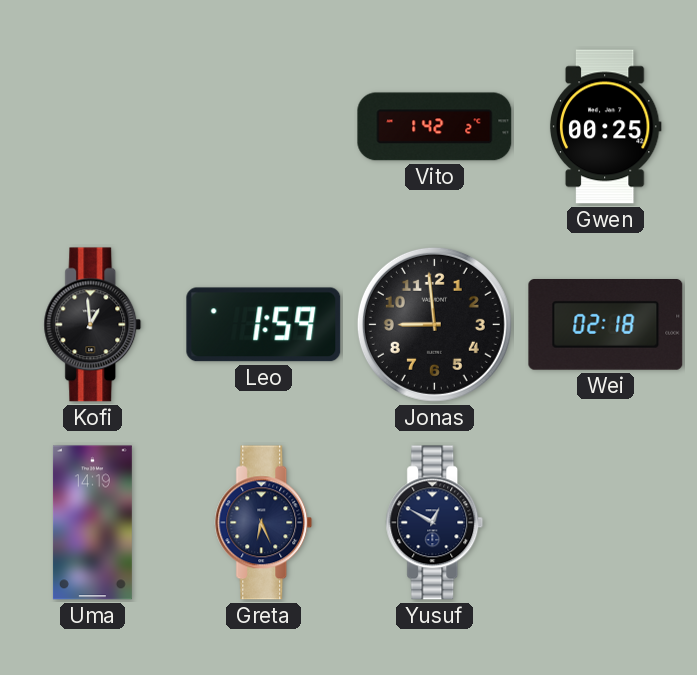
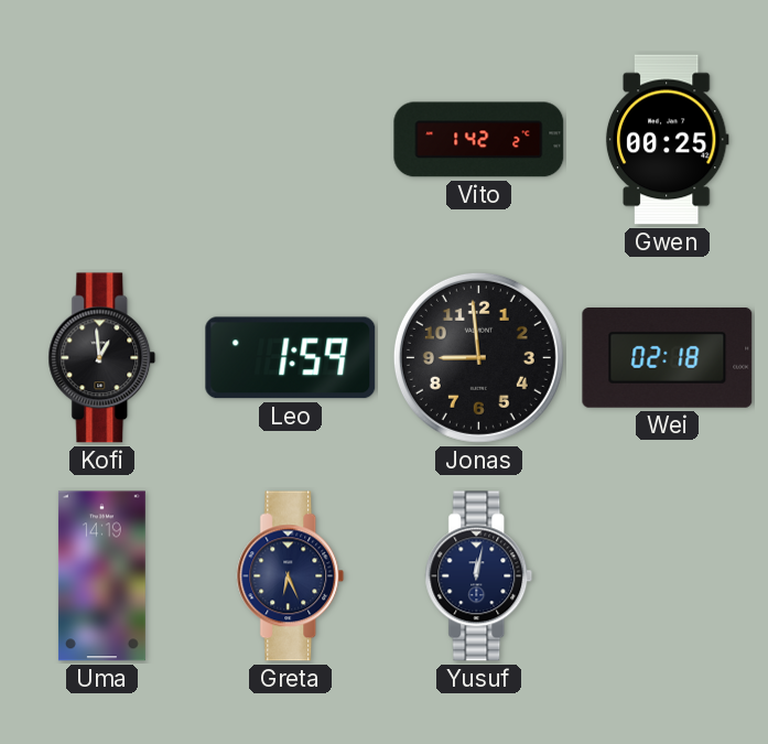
Yusuf: 12:50 -> 12:02 (479, 576)
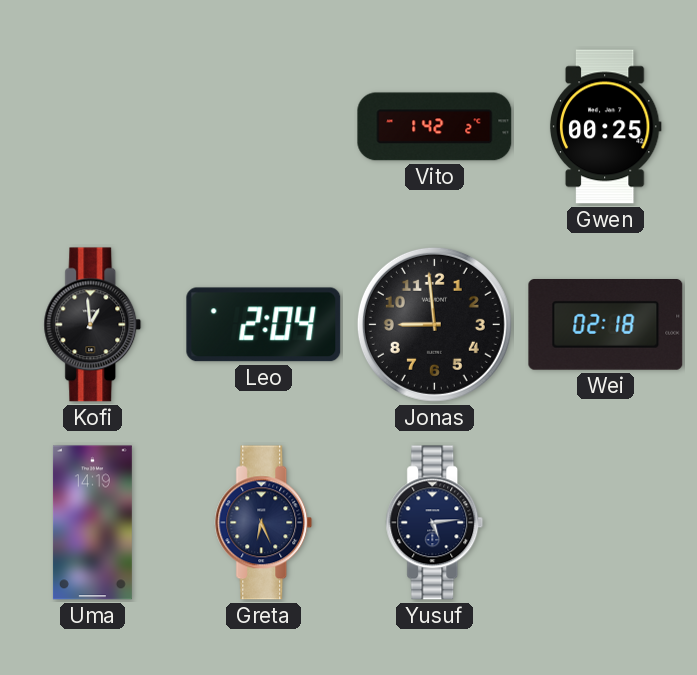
Leo: 1:59 -> 2:04 (264, 325)
Yusuf: 12:02 -> 5:14 (435, 523)
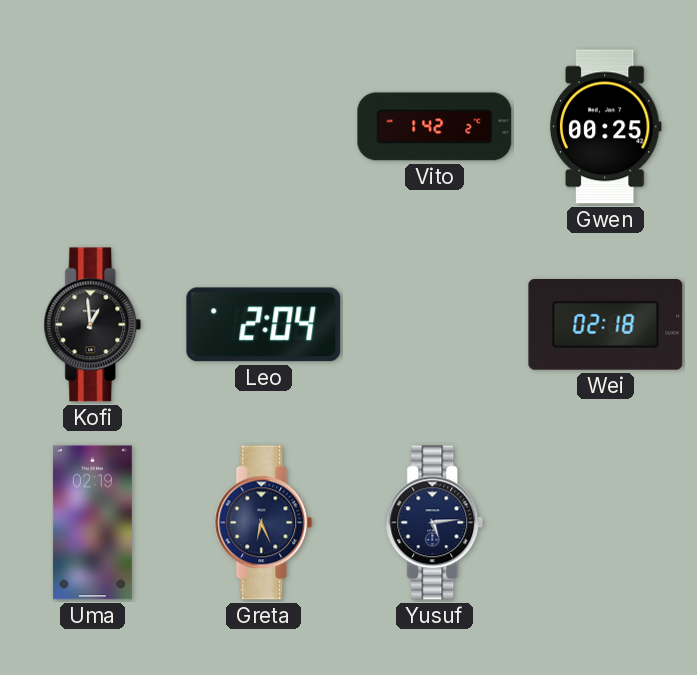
Jonas: 8:59 -> none (434, 324)
Uma: 14:19 -> 02:19 (92, 523)
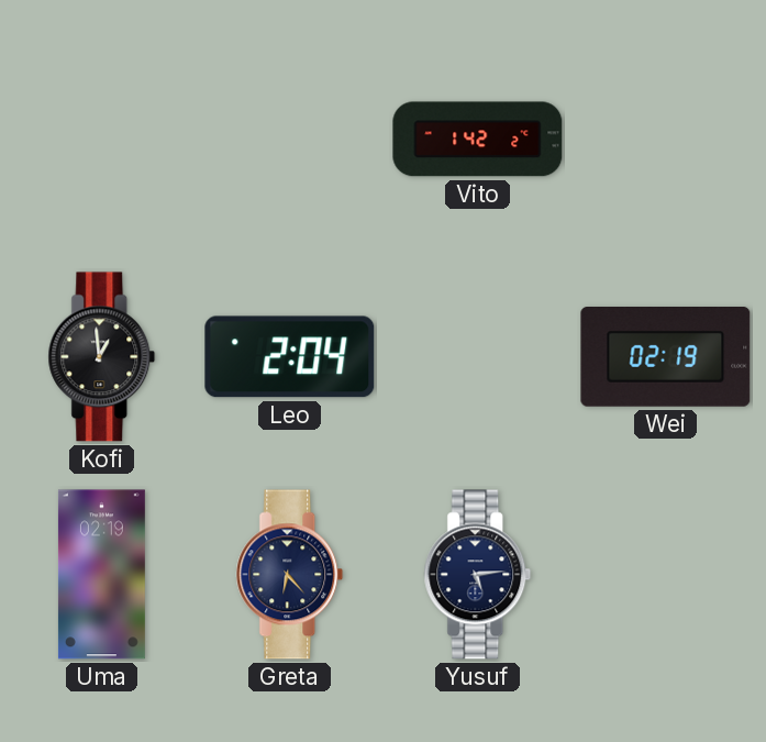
Gwen: 00:25 -> none (605, 127)
Wei: 02:18 -> 02:19 (666, 357)
Greta: 6:26 -> 6:23 (290, 575)
